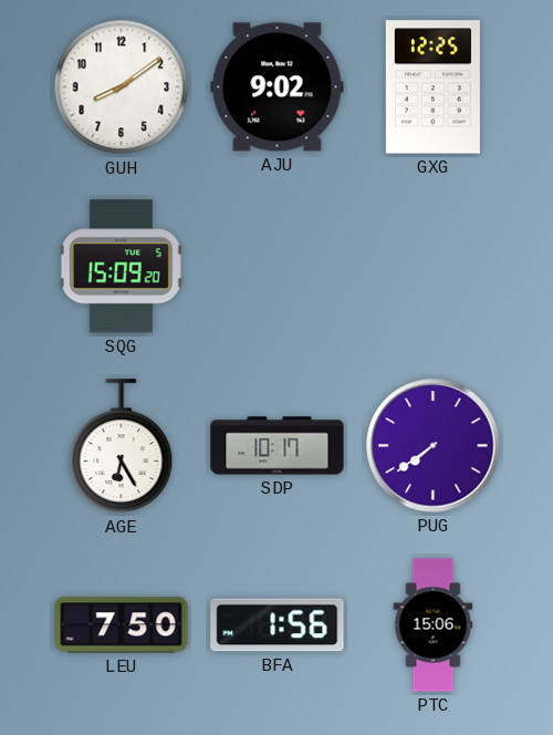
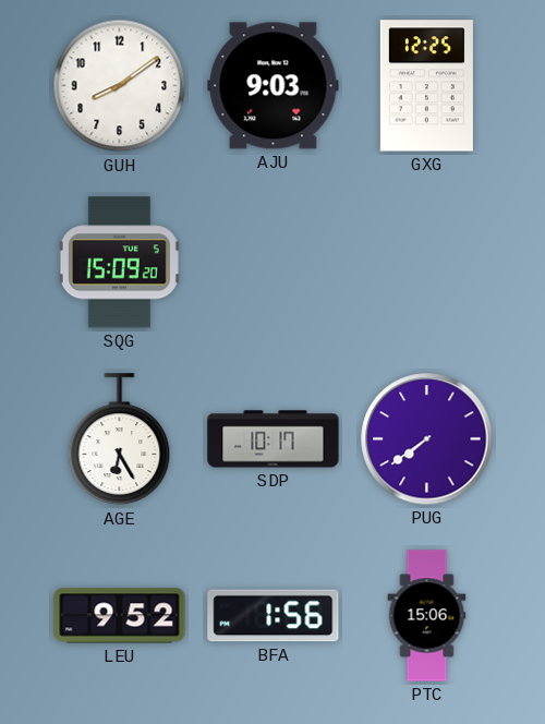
AJU: 9:02 -> 9:03 (274, 86)
LEU: 7:50 -> 9:52 (120, 616)
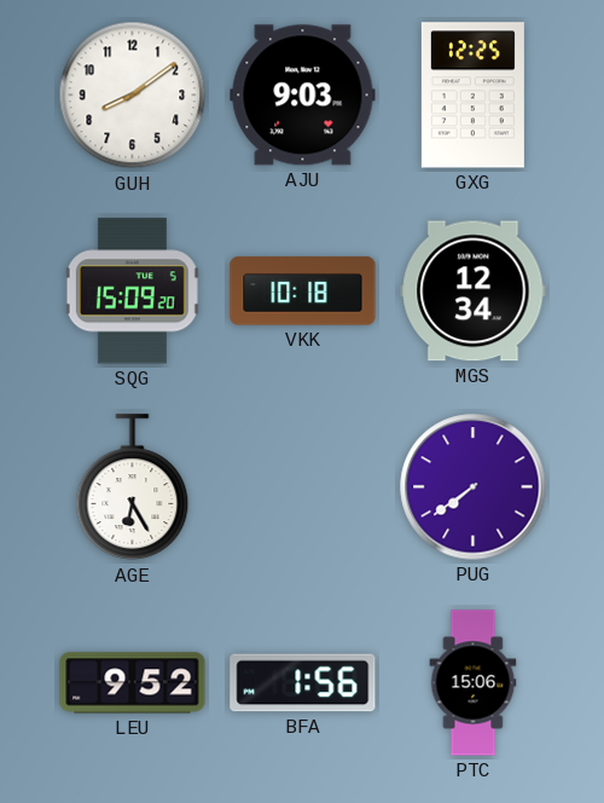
VKK: none -> 10:18 (303, 291)
MGS: none -> 12:34 (474, 291)
SDP: 10:17 -> none (274, 439)
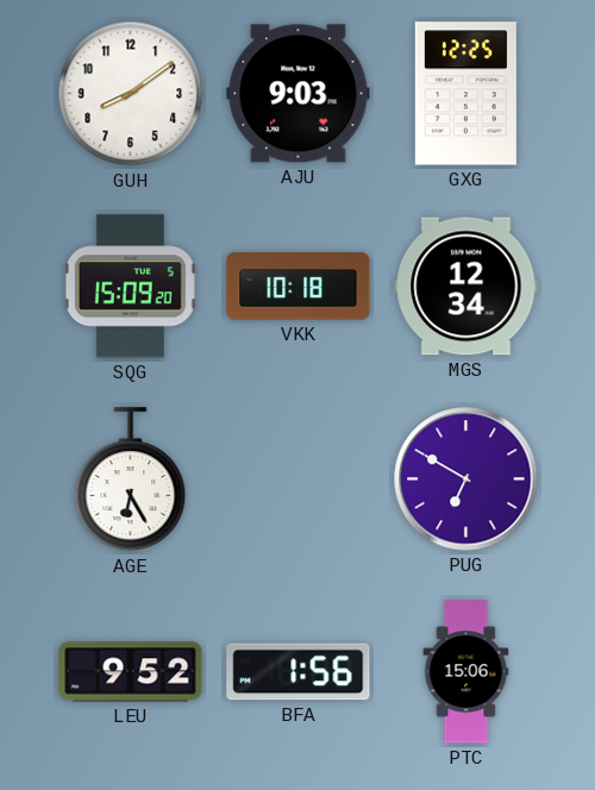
PUG: 7:39 -> 6:50 (466, 479)
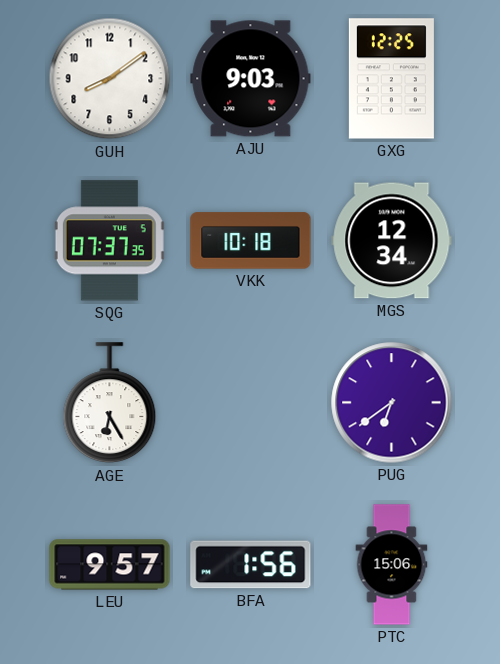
SQG: 15:09 -> 07:37 (109, 241)
PUG: 6:50 -> 6:39 (392, 403)
LEU: 9:52 -> 9:57 (110, 565)
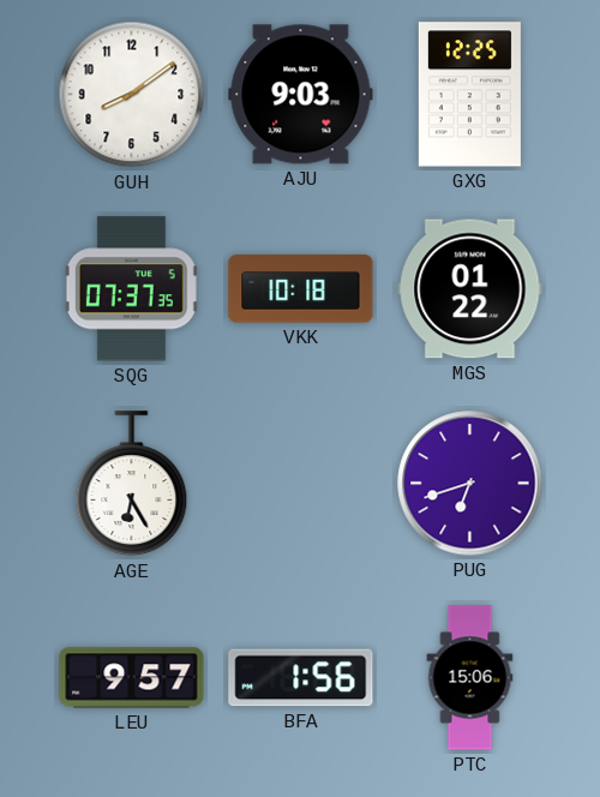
MGS: 12:34 -> 01:22 (470, 289)
PUG: 6:39 -> 6:42 (470, 484)
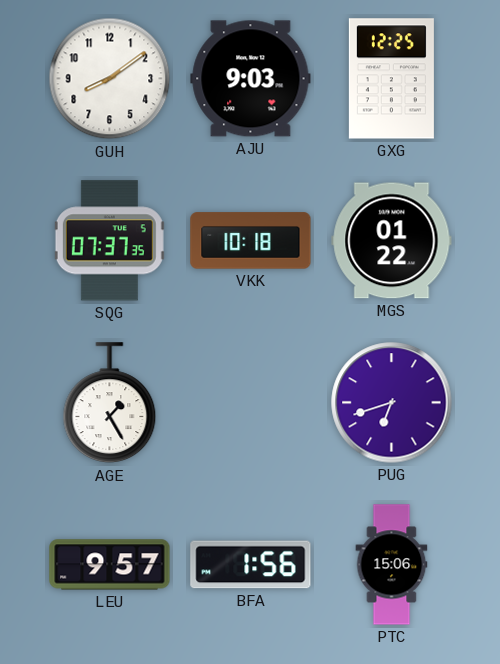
AGE: 6:25 -> 1:25 (110, 403)
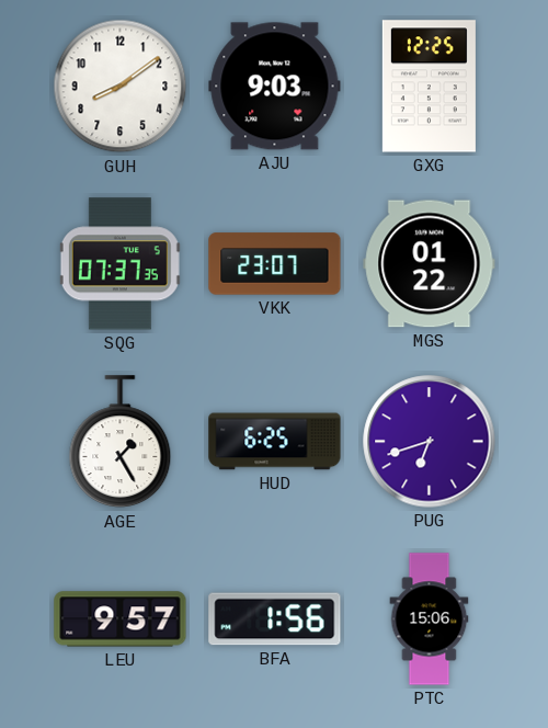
VKK: 10:18 -> 23:07 (275, 264)
HUD: none -> 6:25 (275, 442)
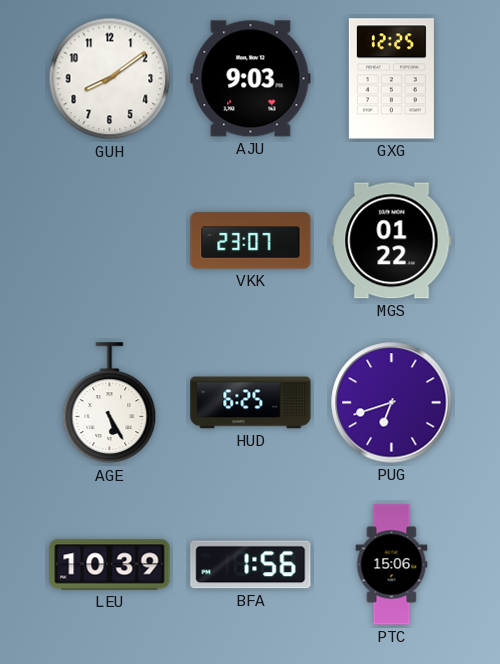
SQG: 07:37 -> none (119, 264)
AGE: 1:25 -> 5:25 (110, 403)
LEU: 9:57 -> 10:39 (110, 565)
